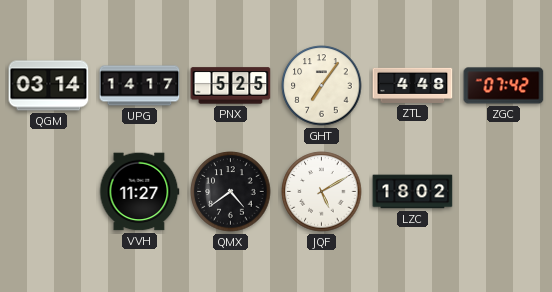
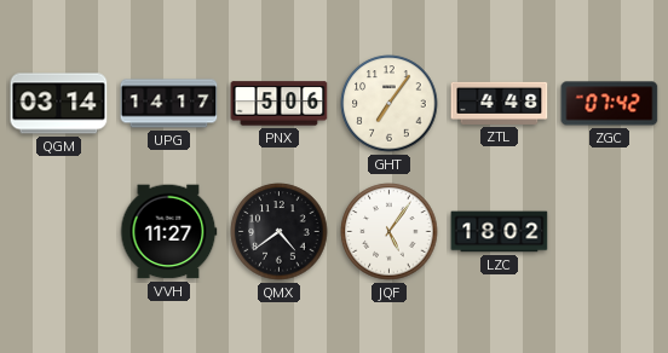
PNX: 5:25 -> 5:06 (280, 104)
JQF: 5:10 -> 5:06 (390, 232)
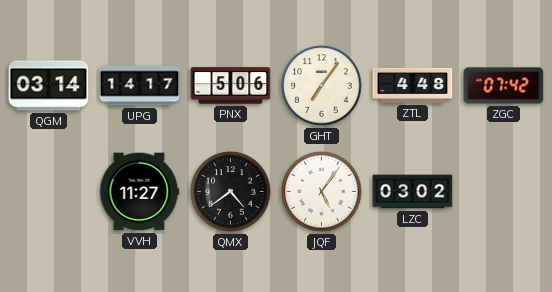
LZC: 18:02 -> 03:02 (413, 192)
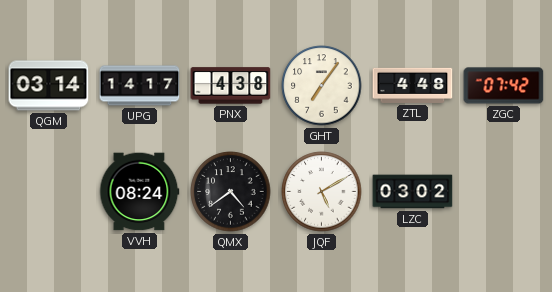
PNX: 5:06 -> 4:38 (231, 86)
VVH: 11:27 -> 08:24 (139, 192)
JQF: 5:06 -> 5:10 (322, 192)
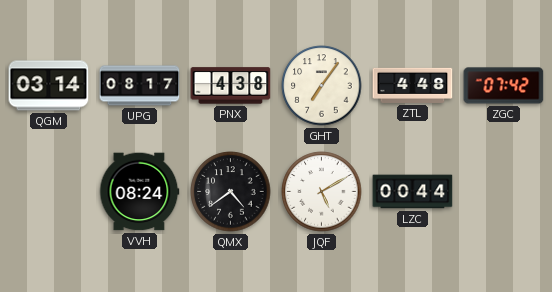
UPG: 14:17 -> 08:17 (140, 86)
LZC: 03:02 -> 00:44 (413, 192)
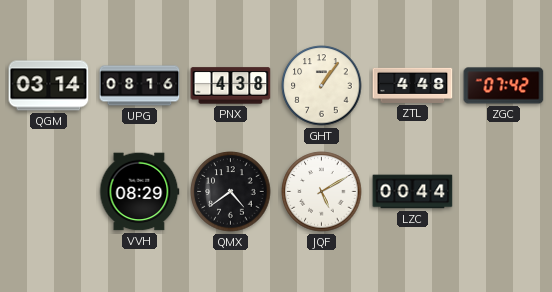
UPG: 08:17 -> 08:16 (140, 86)
GHT: 7:06 -> 1:06 (322, 86)
VVH: 08:24 -> 08:29 (139, 192)
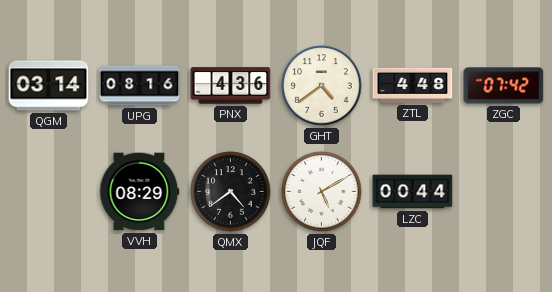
PNX: 4:38 -> 4:36 (231, 86)
GHT: 1:06 -> 4:39 (322, 86)
